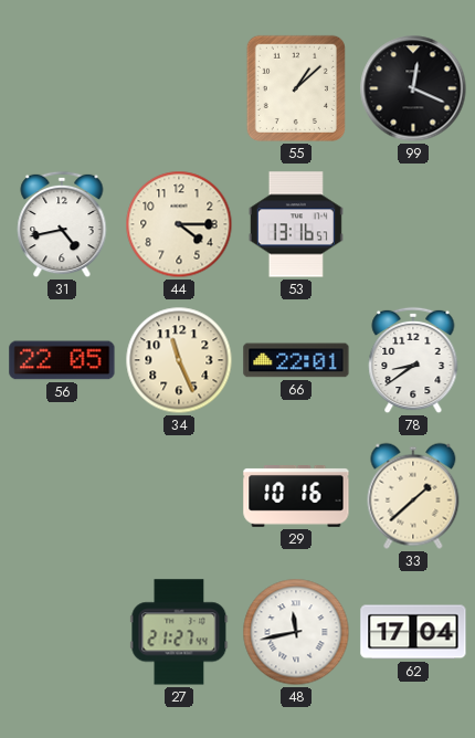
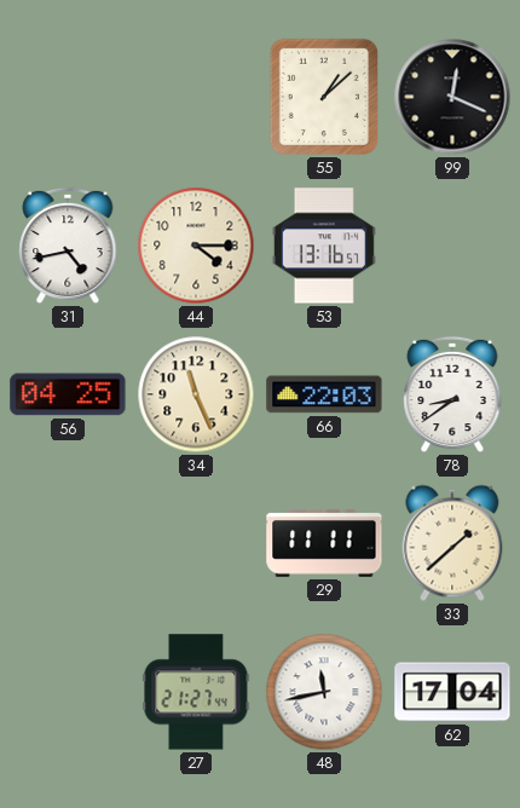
56: 22:05 -> 04:25 (68, 394)
66: 22:01 -> 22:03 (324, 394)
29: 10:16 -> 11:11 (324, 544)
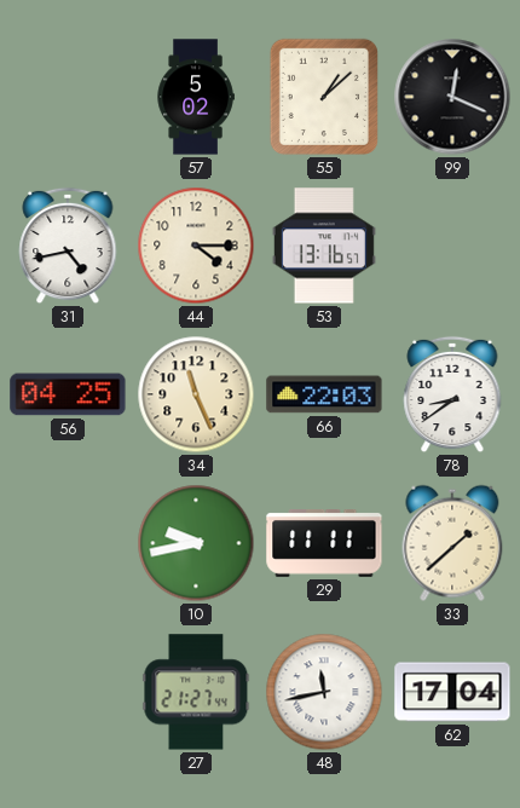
57: none -> 5:02 (196, 97)
10: none -> 9:43 (196, 543)
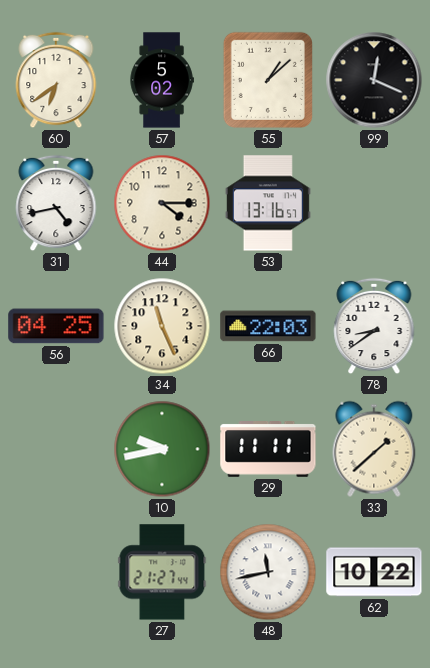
60: none -> 6:39 (56, 80)
62: 17:04 -> 10:22 (374, 572)
